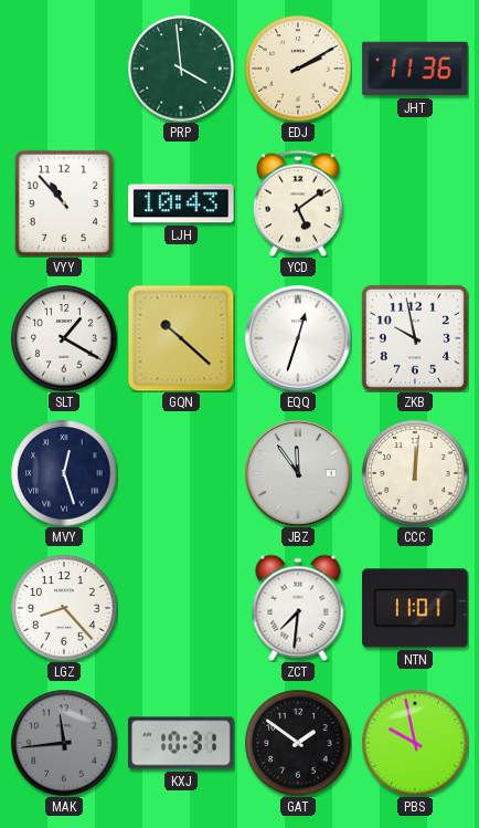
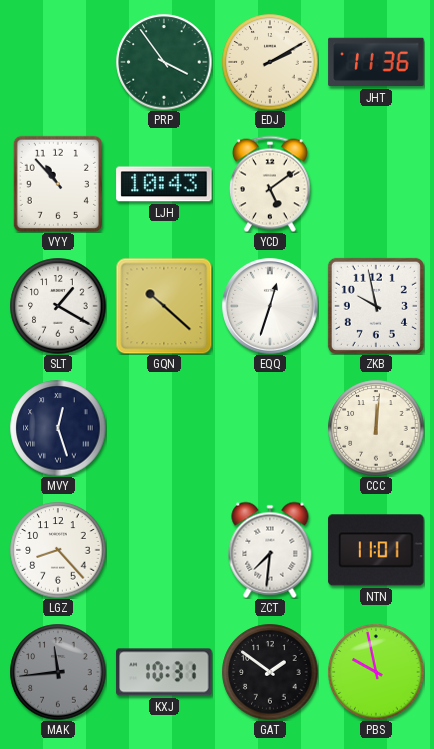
PRP: 3:59 -> 3:54 (164, 62)
JBZ: 11:54 -> none (298, 473)
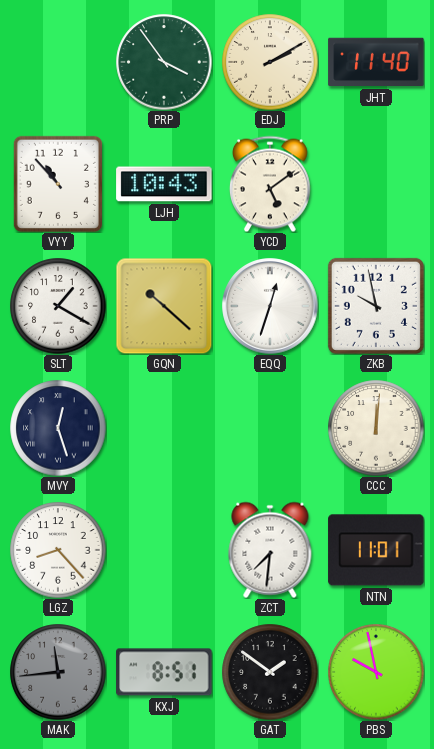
JHT: 11:36 -> 11:40 (376, 62)
KXJ: 10:31 -> 8:51 (164, 672)
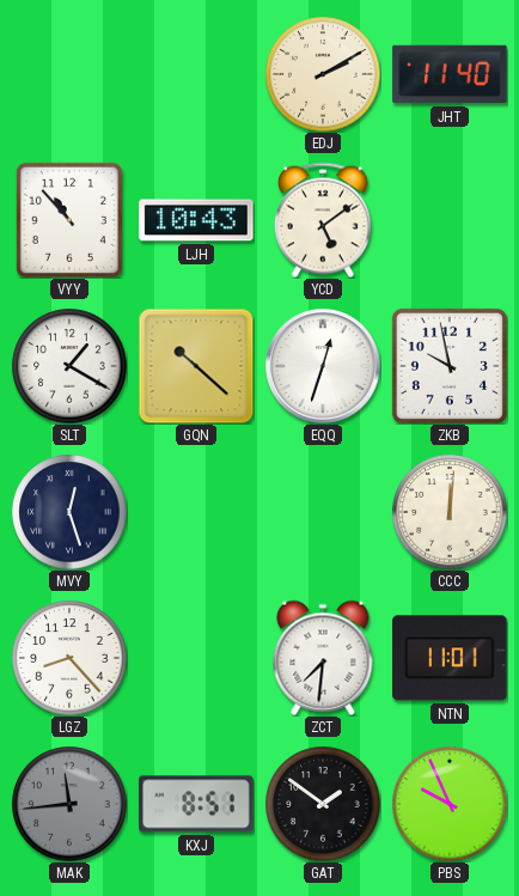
PRP: 3:54 -> none (164, 62)
PBS: 9:58 -> 9:56 (450, 804)
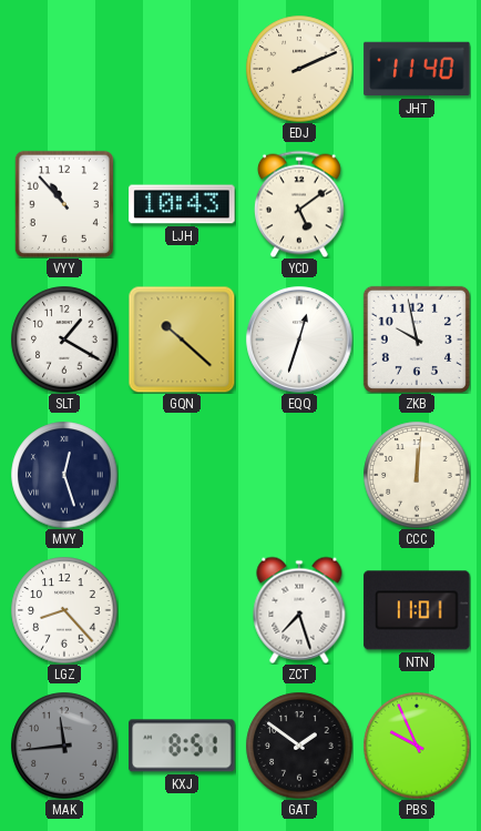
EDJ: 2:10 -> 2:11 (299, 69)
ZCT: 7:31 -> 7:27 (299, 610)
